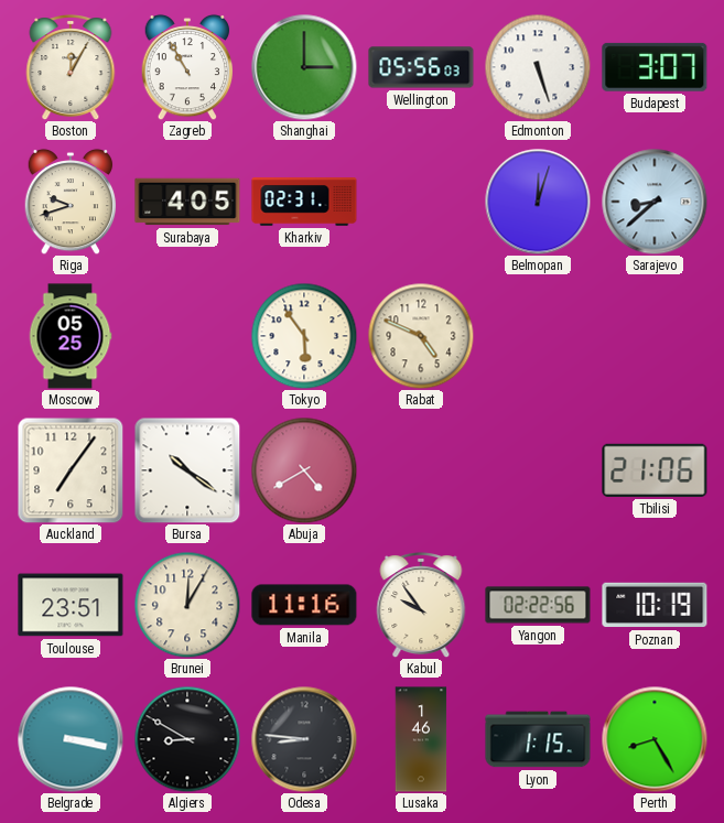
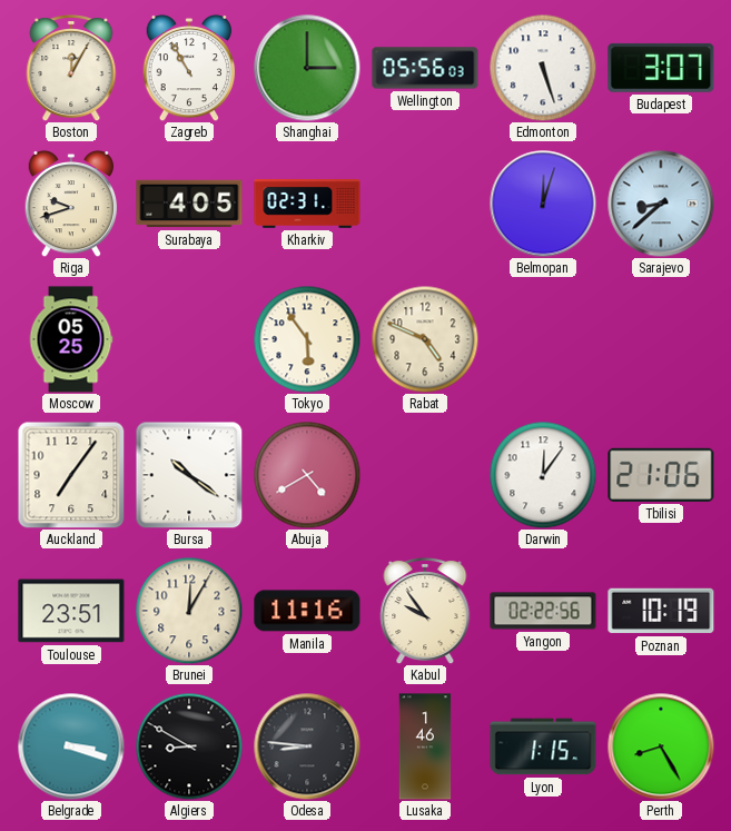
Darwin: none -> 12:06 (543, 475)
Belgrade: 3:17 -> 3:18 (71, 746)
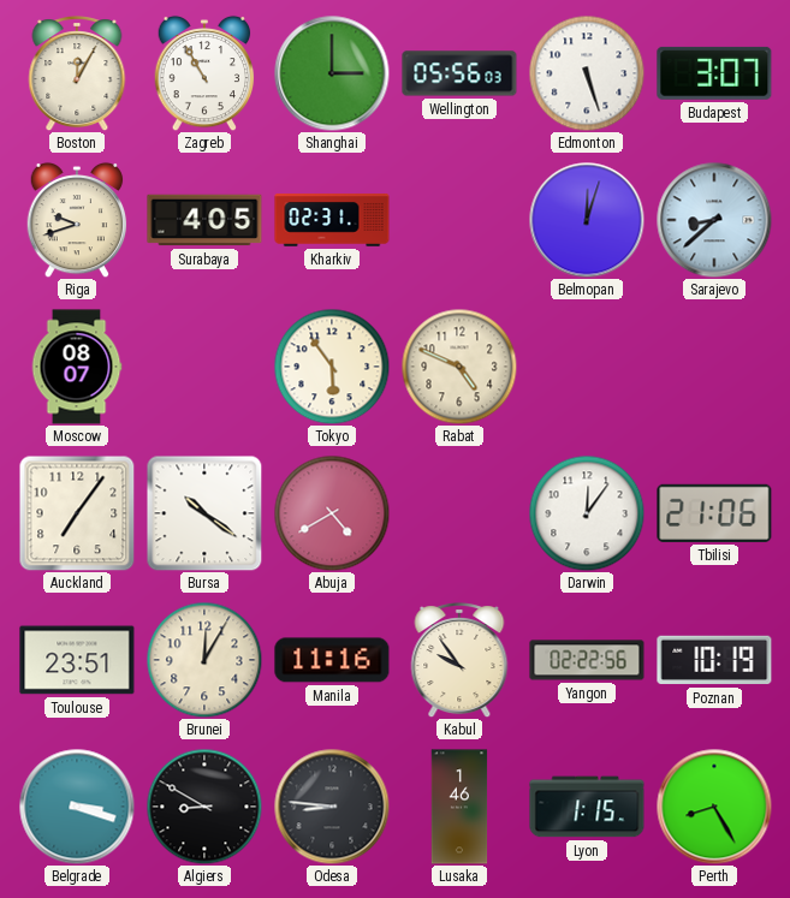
Moscow: 05:25 -> 08:07 (77, 367)
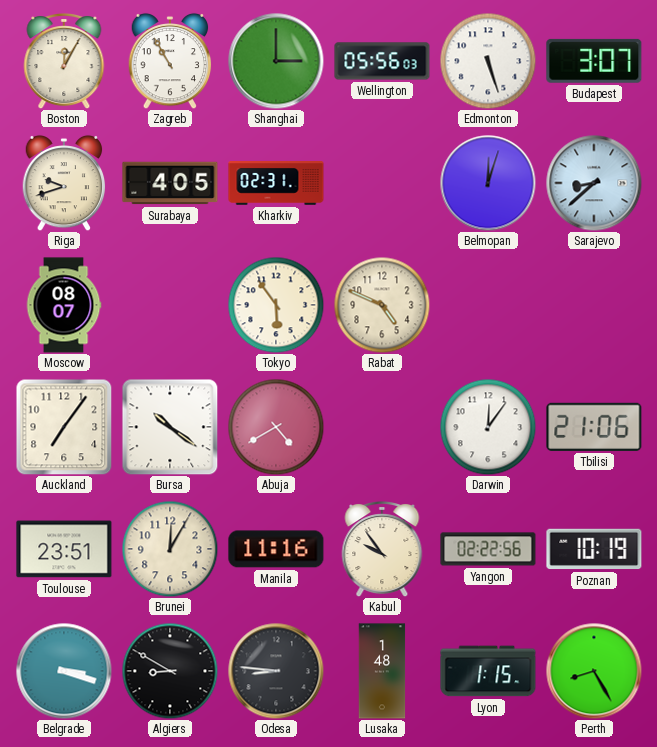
Lusaka: 1:46 -> 1:48 (382, 671)
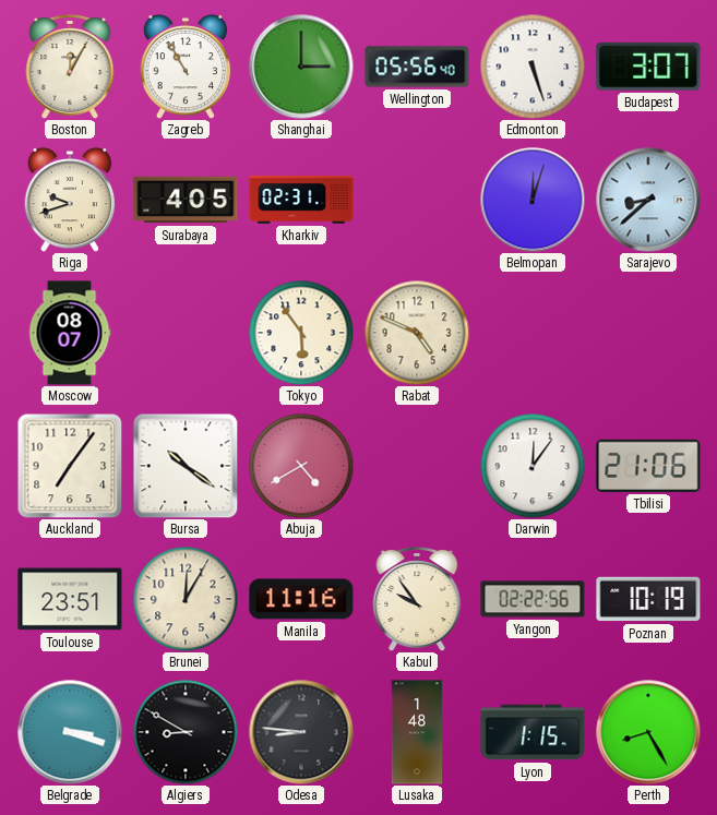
Wellington: 05:56:03 -> 05:56:40 (417, 67)
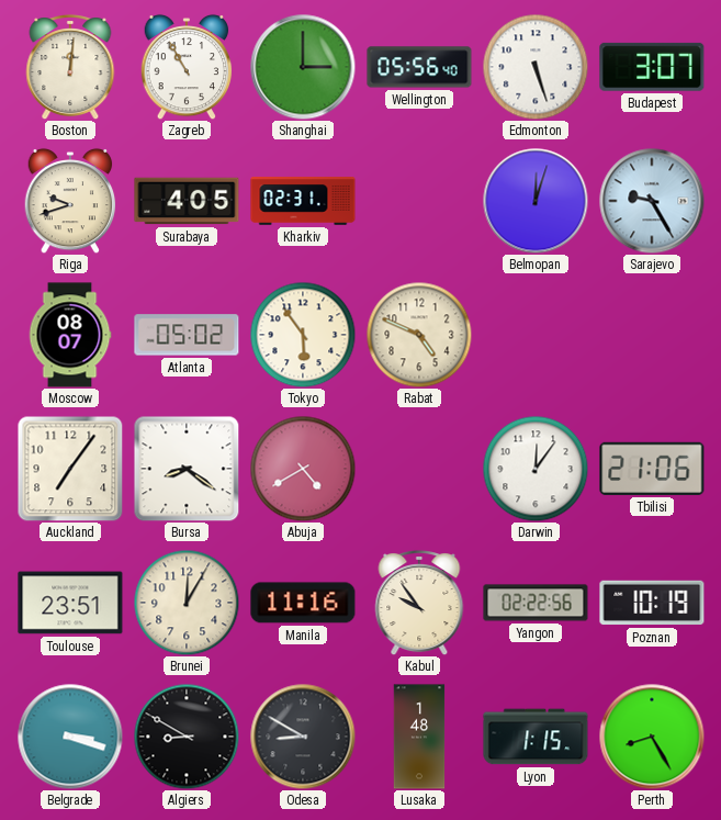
Boston: 12:05 -> 12:01 (70, 68)
Sarajevo: 8:38 -> 9:25 (652, 201)
Atlanta: none -> 05:02 (187, 335)
Bursa: 10:21 -> 8:21 (187, 469)
Odesa: 8:46 -> 8:50 (303, 737)
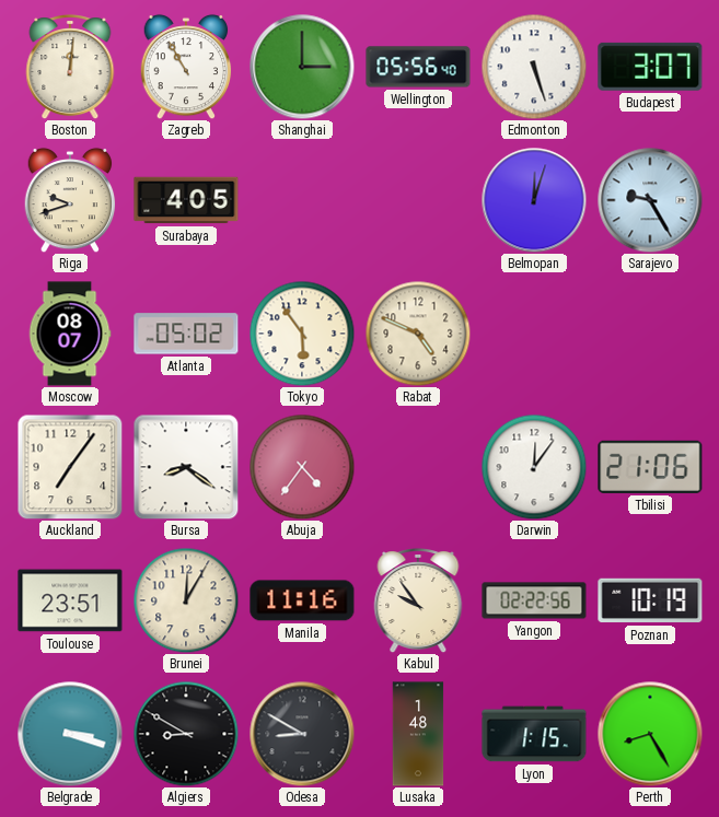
Kharkiv: 02:31 -> none (303, 202)
Abuja: 4:40 -> 4:36 (302, 467)
